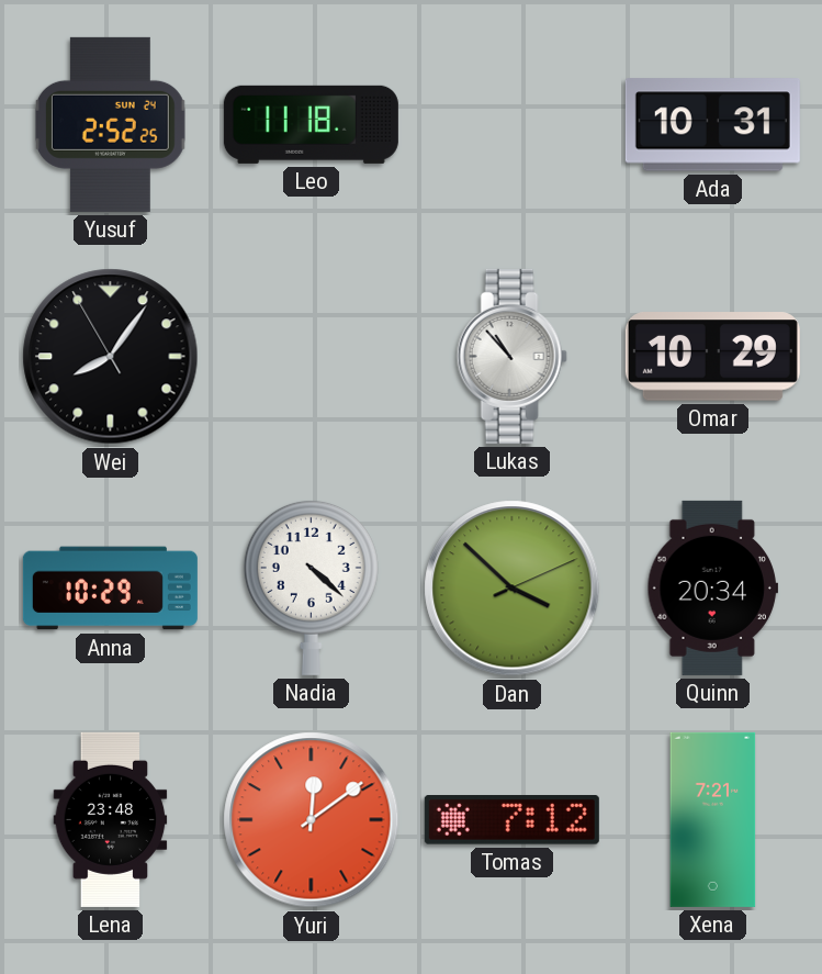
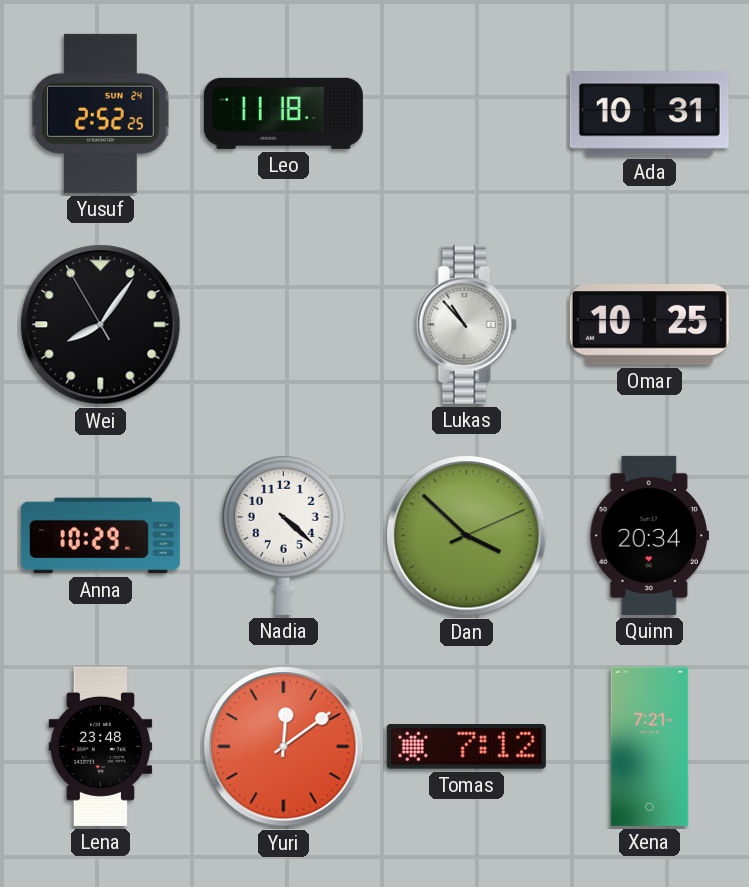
Omar: 10:29 -> 10:25 (649, 325)
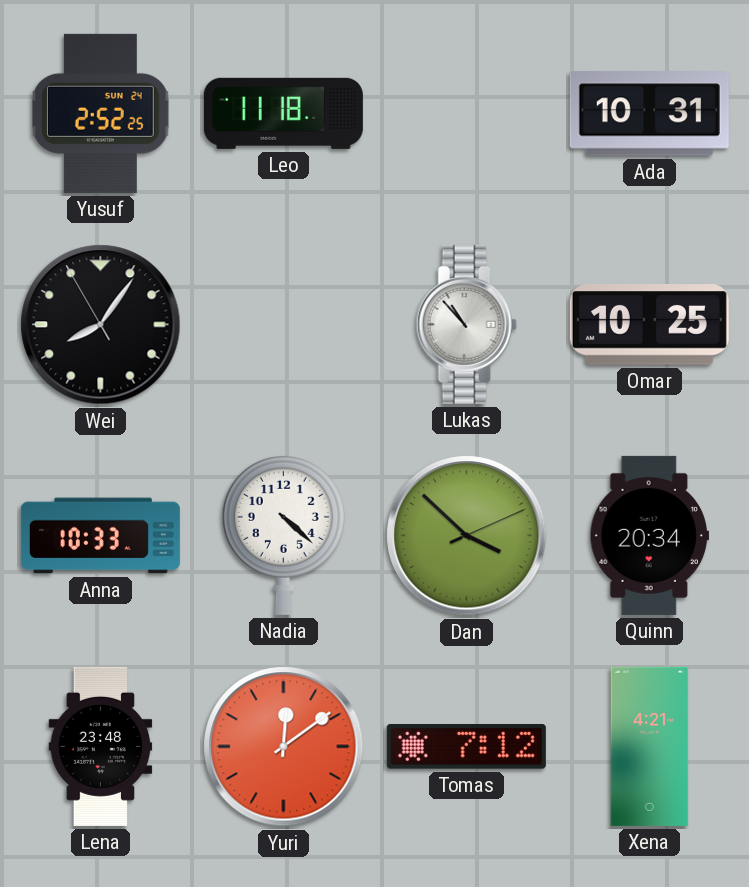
Anna: 10:29 -> 10:33 (100, 536)
Xena: 7:21 -> 4:21 (650, 746)
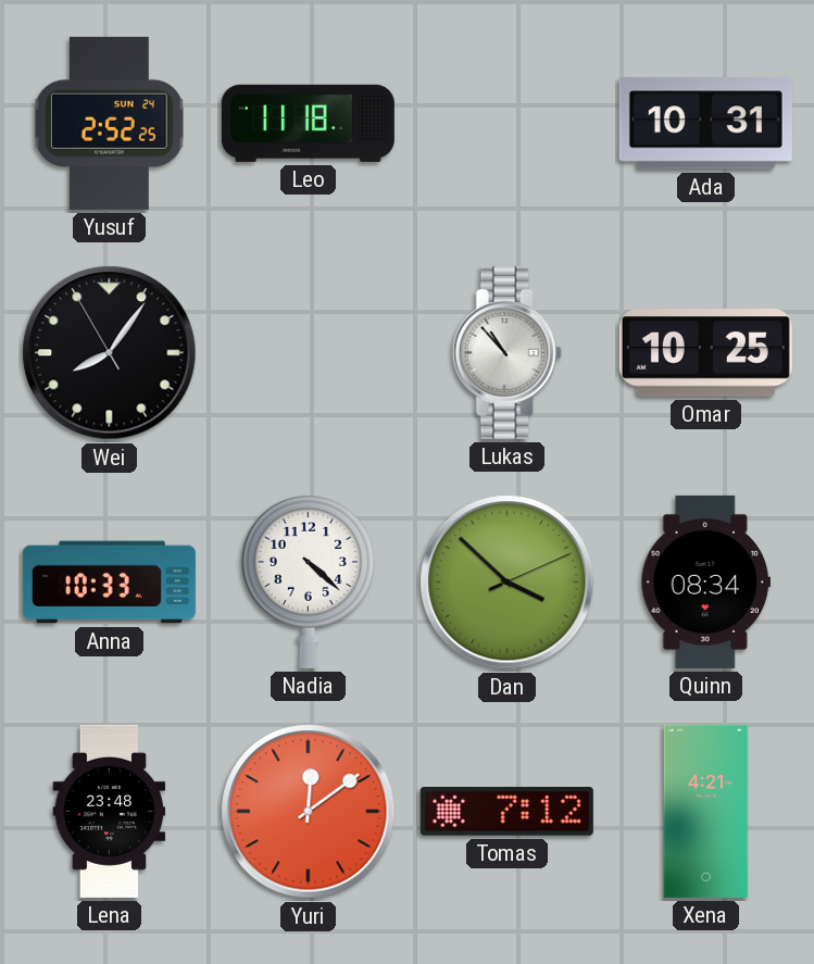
Quinn: 20:34 -> 08:34 (705, 581)
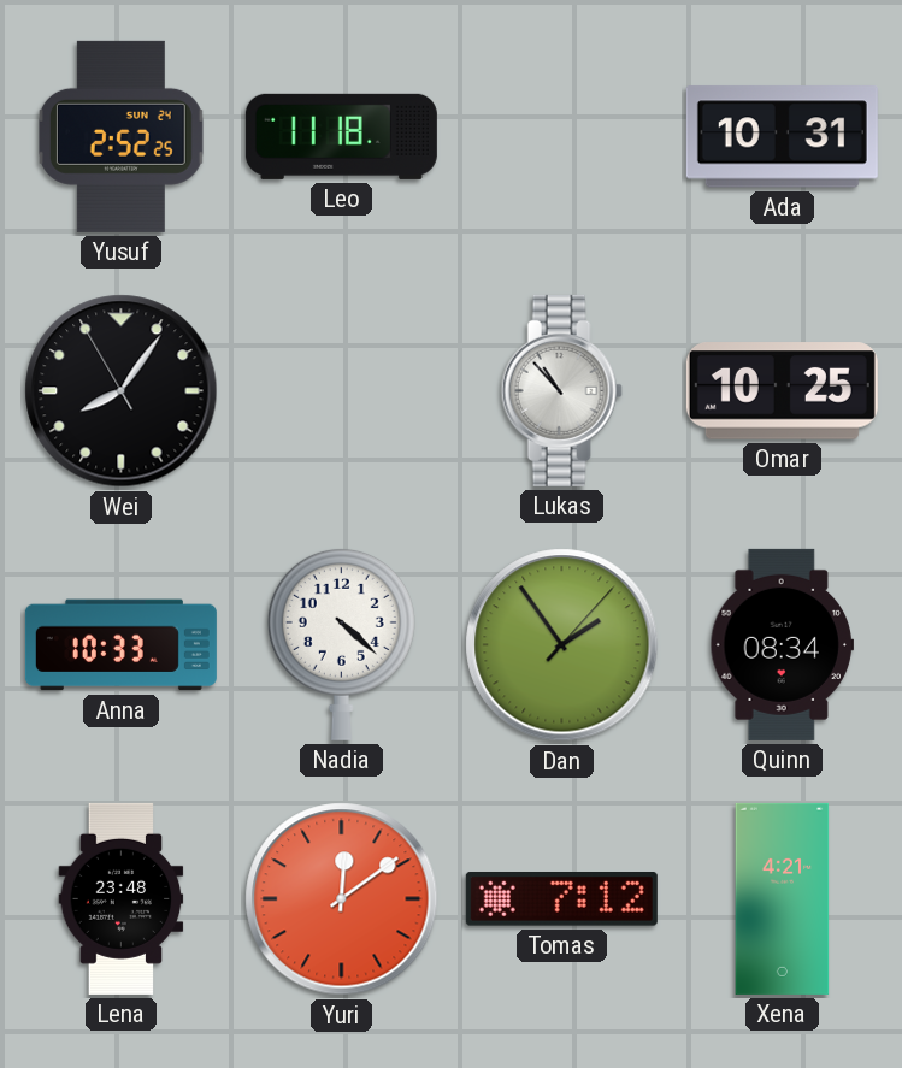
Dan: 3:52 -> 1:54 (562, 645)
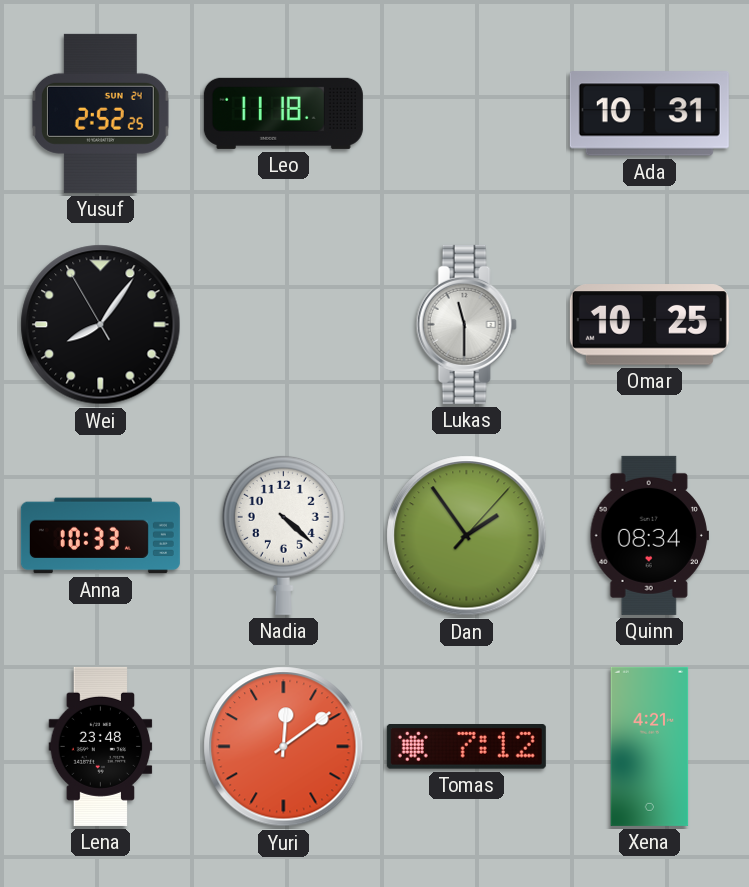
Lukas: 10:53 -> 11:30 (466, 324)
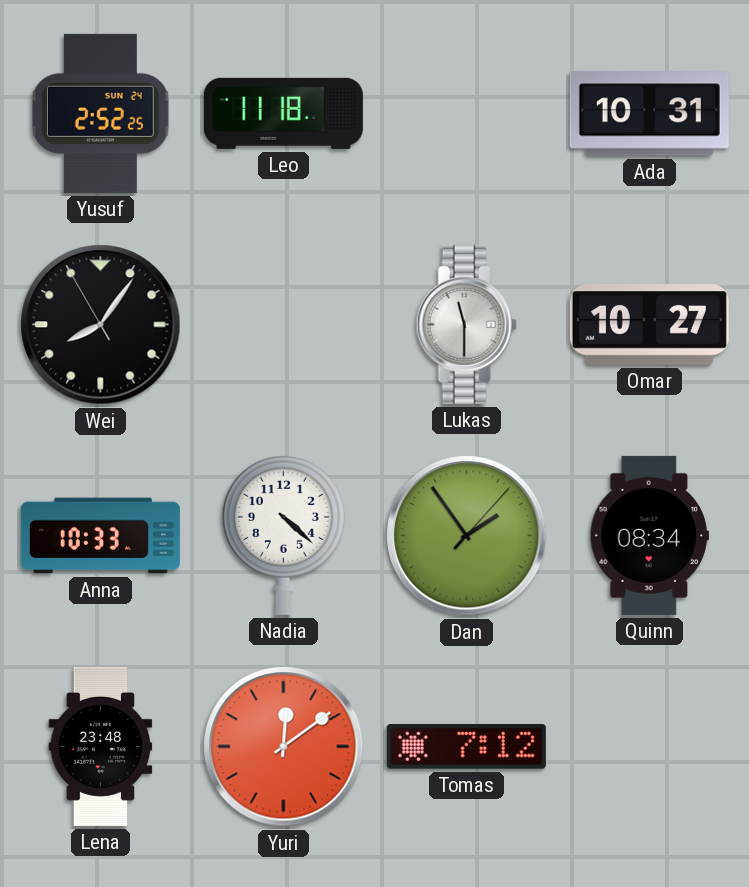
Omar: 10:25 -> 10:27 (649, 325)
Xena: 4:21 -> none (650, 746)
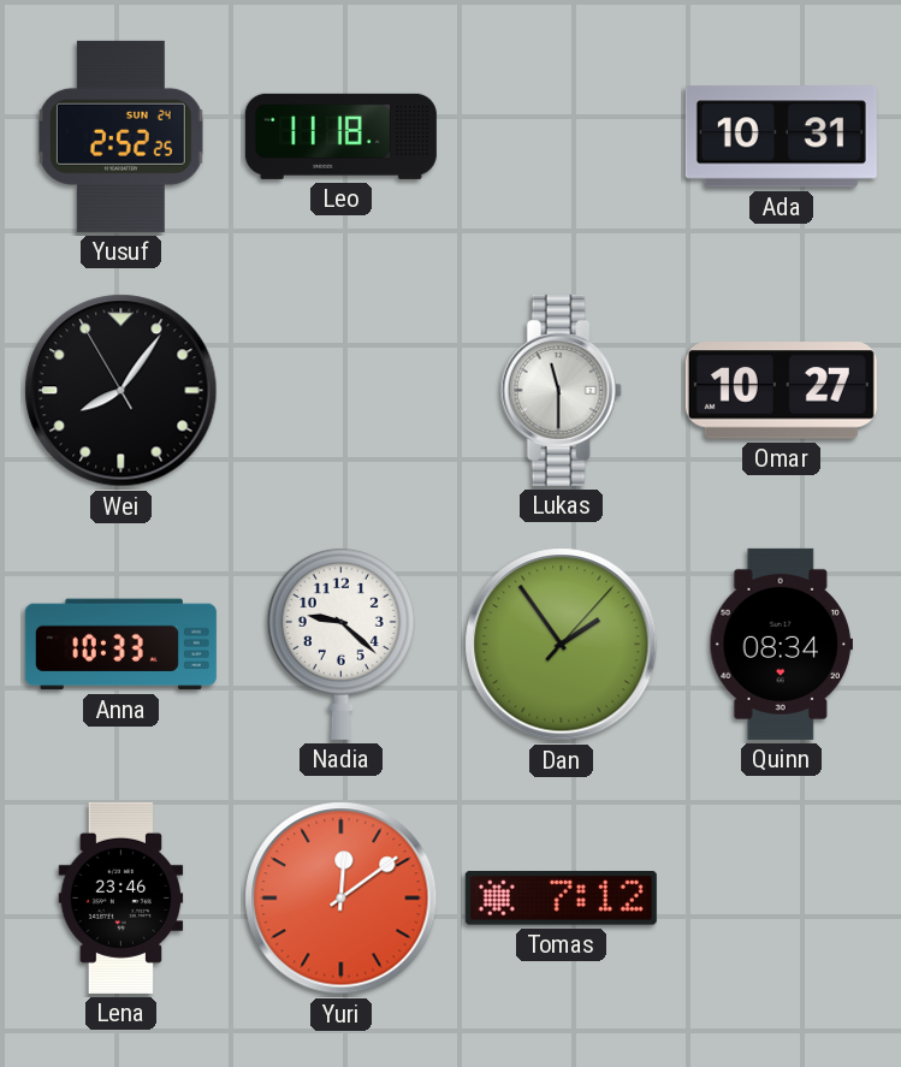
Nadia: 4:22 -> 9:22 (340, 644)
Lena: 23:48 -> 23:46 (121, 897)
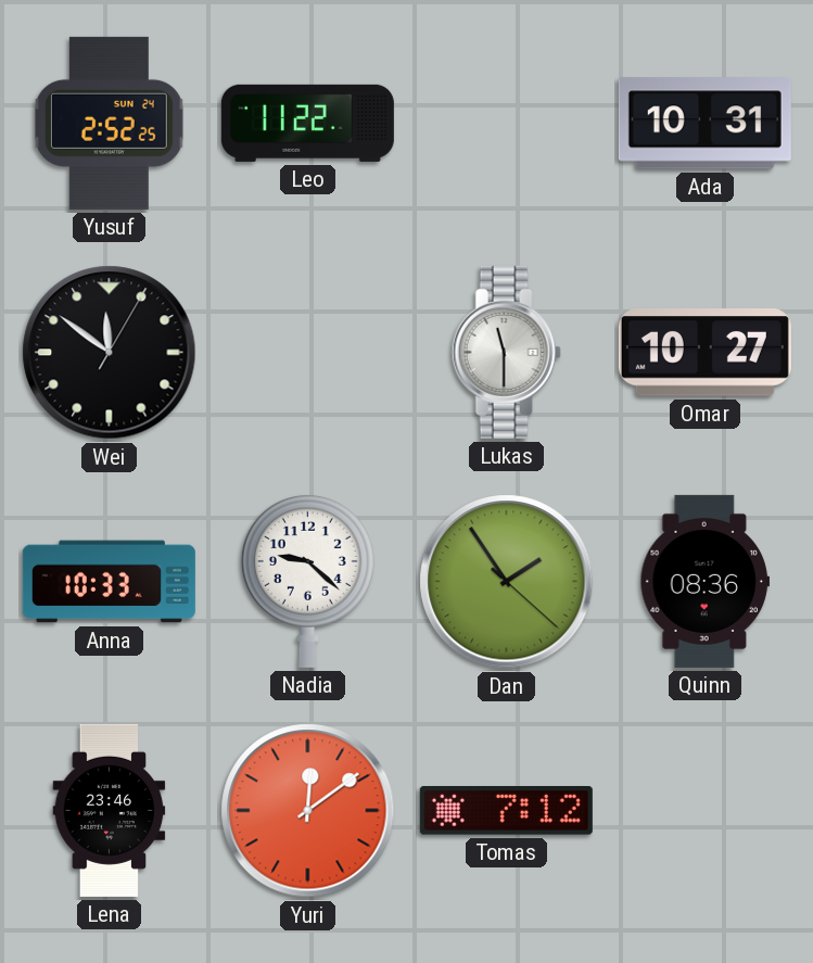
Leo: 11:18 -> 11:22 (307, 123)
Wei: 8:05 -> 11:51 (110, 353)
Dan: 1:54:07 -> 1:54:22 (507, 582)
Quinn: 08:34 -> 08:36 (704, 581)
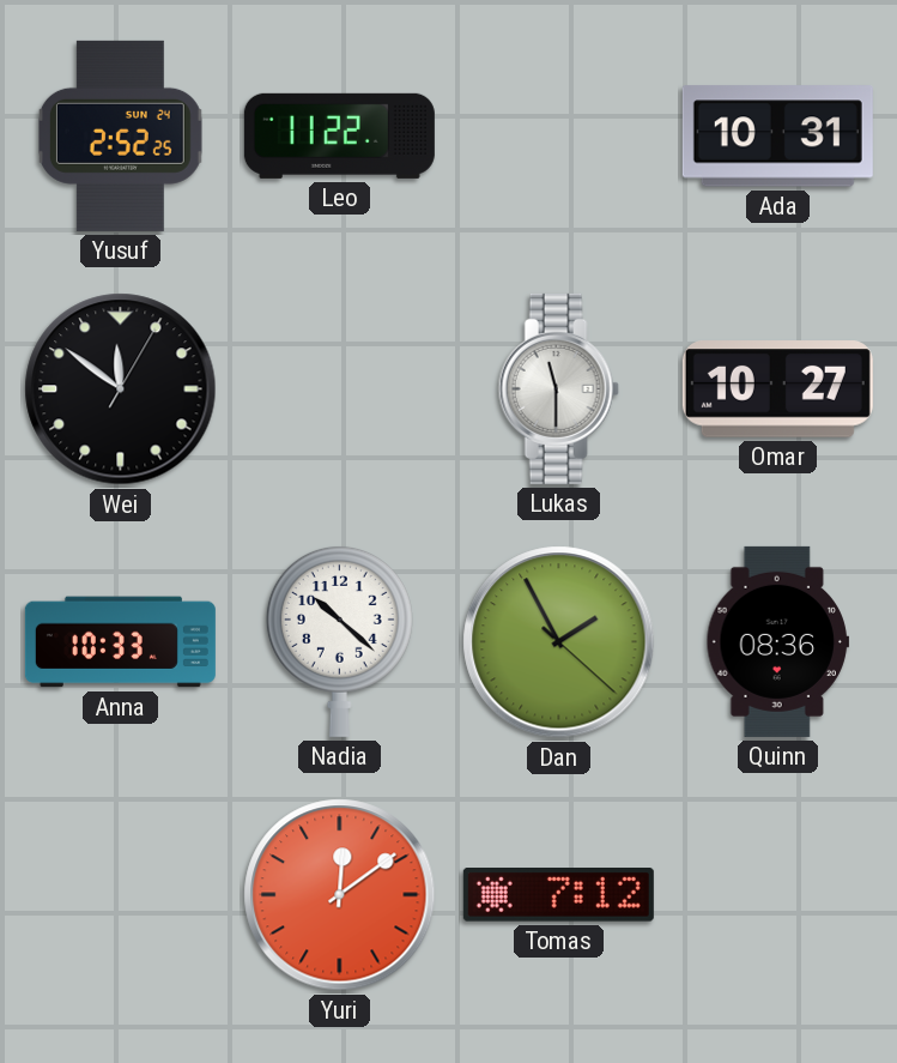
Nadia: 9:22 -> 10:22 (339, 641)
Dan: 1:54 -> 1:55 (559, 642)
Lena: 23:46 -> none (110, 810)
